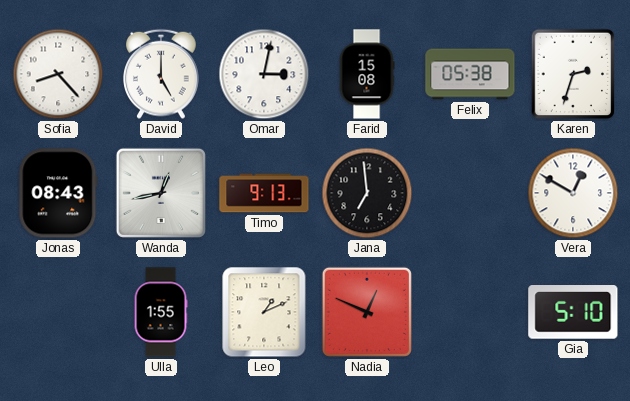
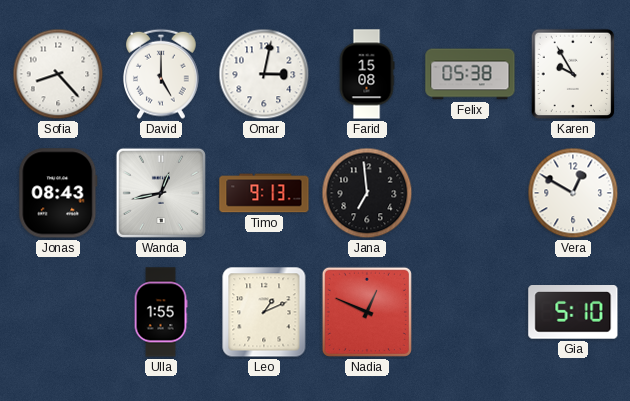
Karen: 2:33 -> 9:55 (573, 74)
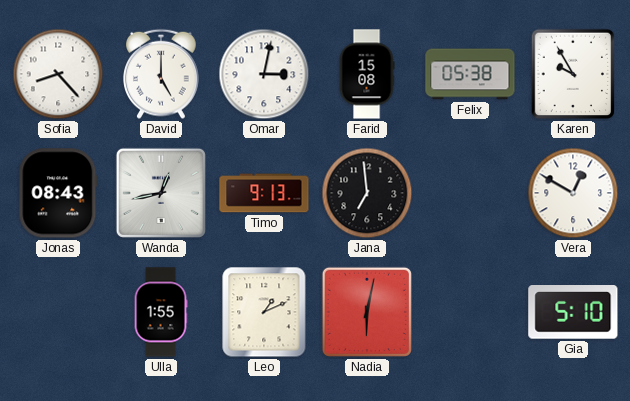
Nadia: 12:49 -> 6:02 (367, 312)
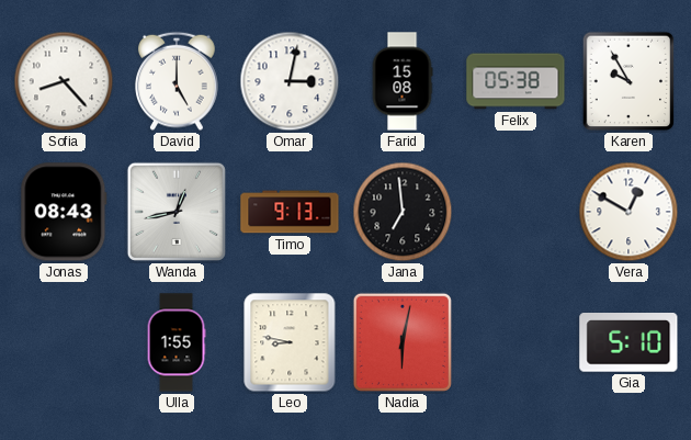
Leo: 1:11 -> 8:47 (290, 342)
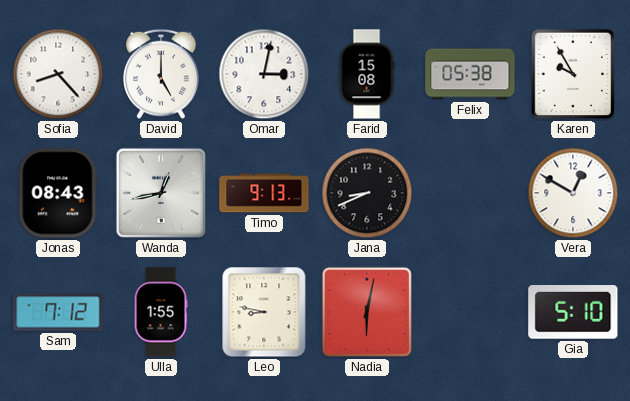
Jana: 6:59 -> 8:41 (367, 193)
Sam: none -> 7:12 (58, 312)
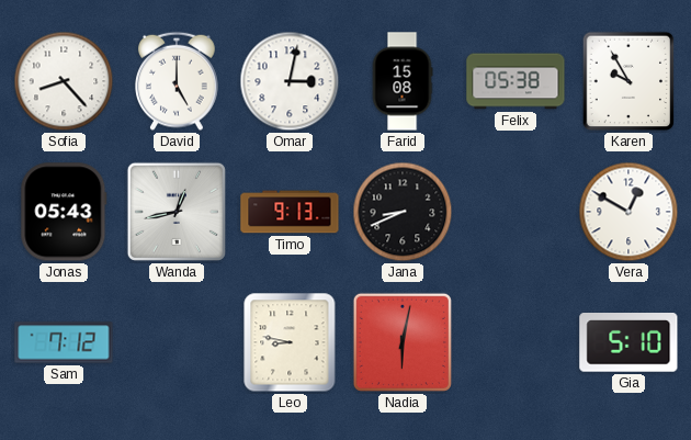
Jonas: 08:43 -> 05:43 (64, 212)
Ulla: 1:55 -> none (161, 312)
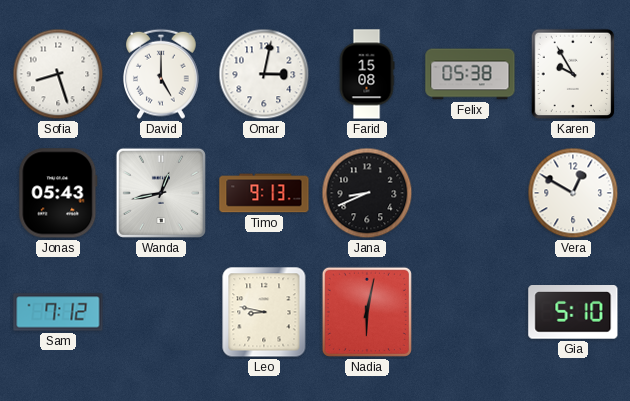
Sofia: 8:23 -> 8:27 (58, 74)
